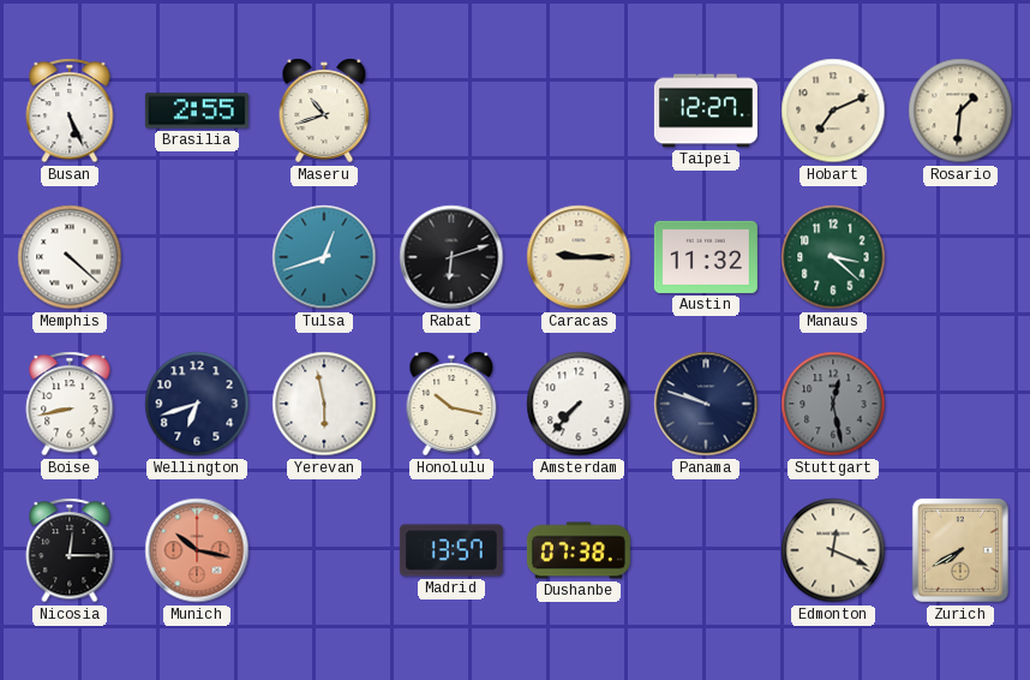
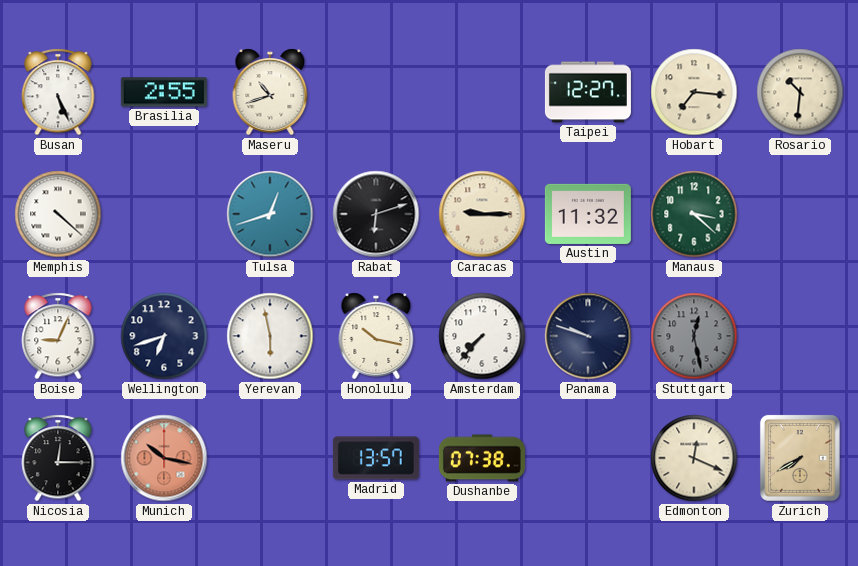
Hobart: 7:11 -> 7:16 (694, 92)
Rosario: 1:31 -> 10:31 (800, 92)
Boise: 8:43 -> 9:04 (58, 336)
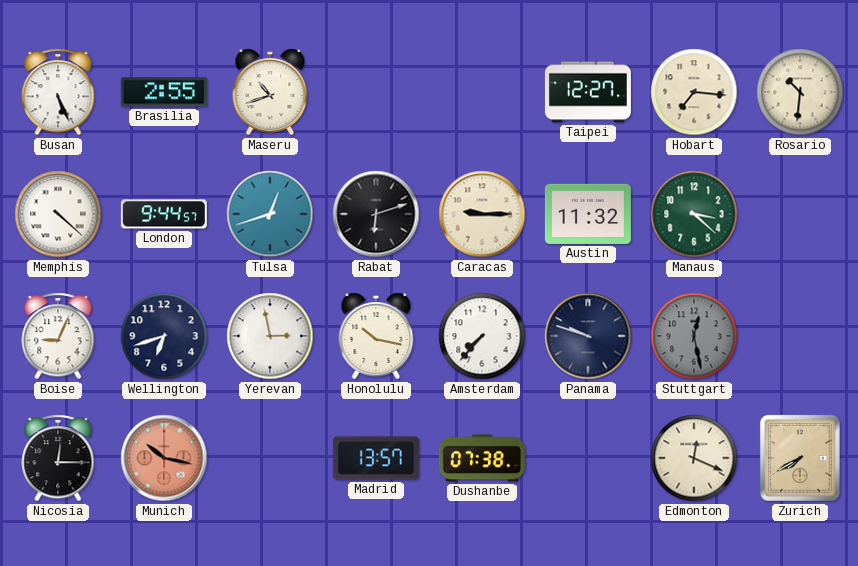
London: none -> 9:44 (164, 214)
Yerevan: 5:58 -> 2:58 (270, 336)
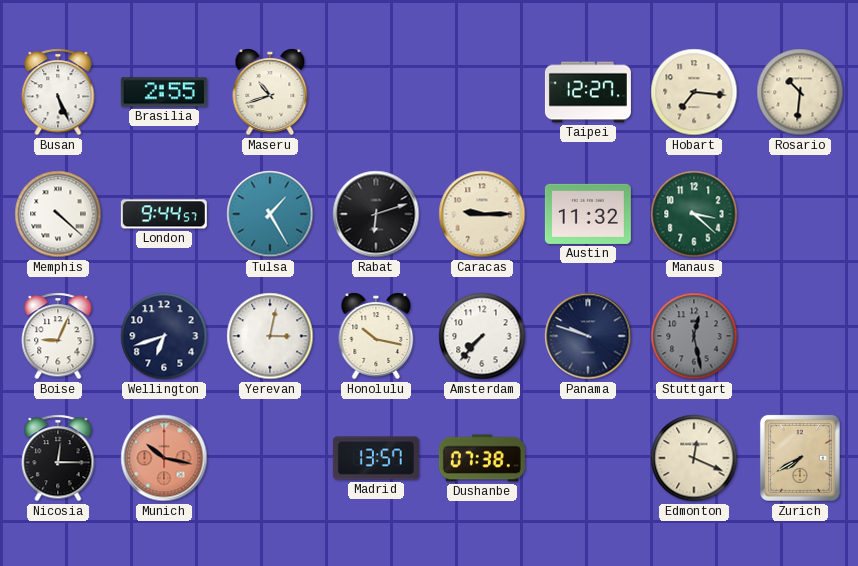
Tulsa: 12:42 -> 1:25 (270, 214)
Yerevan: 2:58 -> 3:02 (270, 336)
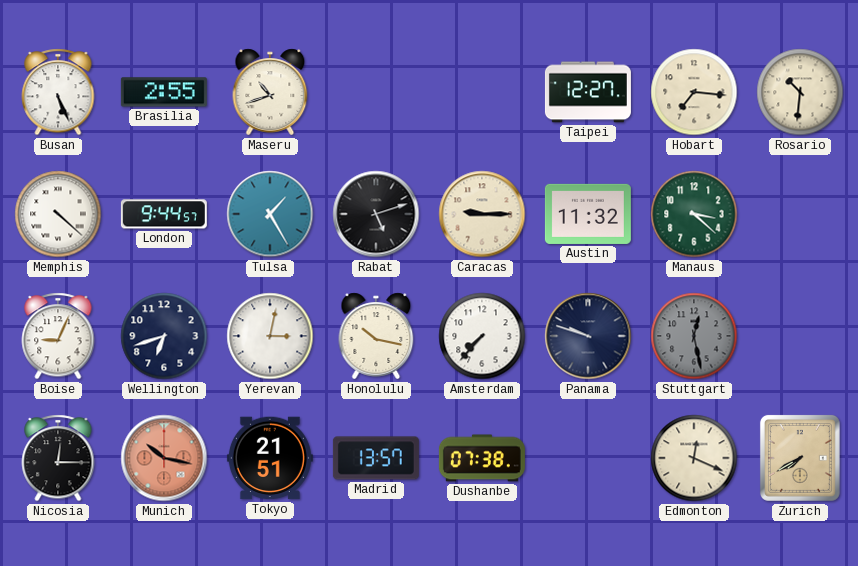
Rabat: 6:12 -> 5:12 (376, 214)
Tokyo: none -> 21:51 (270, 458)
